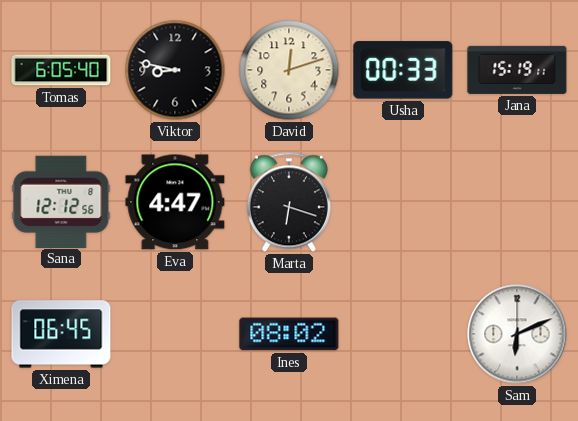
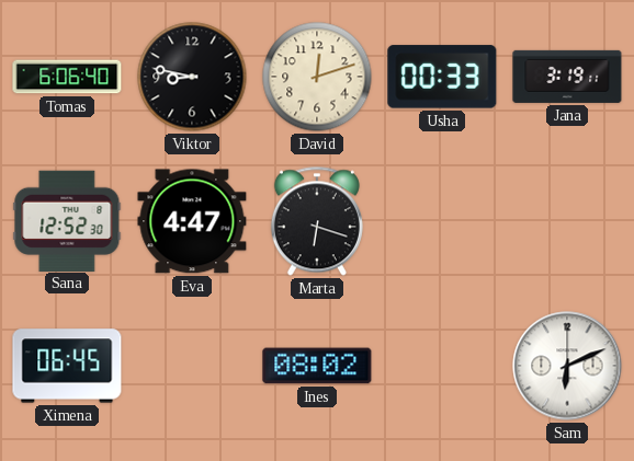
Tomas: 6:05 -> 6:06 (67, 77)
Jana: 15:19 -> 3:19 (567, 77)
Sana: 12:12 -> 12:52 (67, 220)
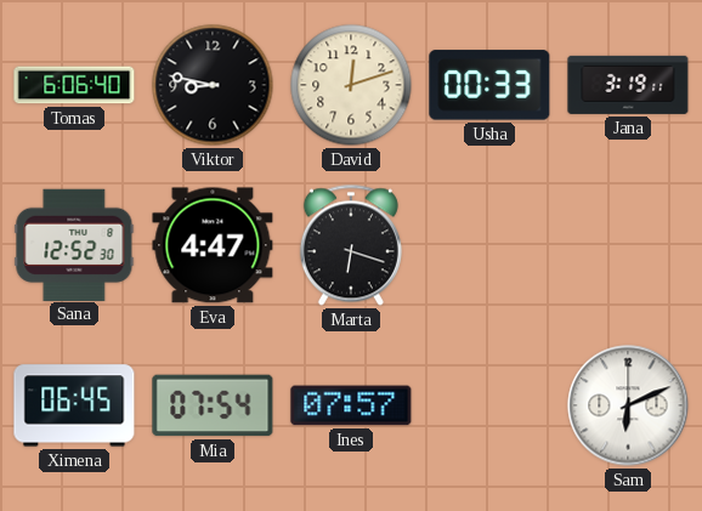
Mia: none -> 07:54 (213, 405)
Ines: 08:02 -> 07:57 (351, 405)
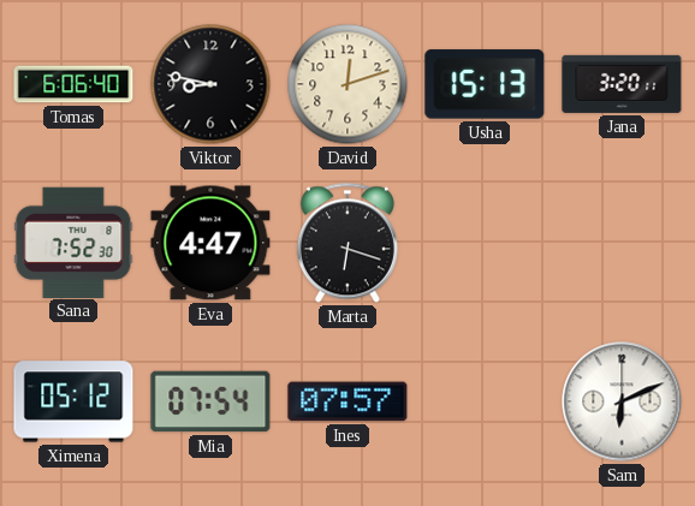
Usha: 00:33 -> 15:13 (485, 84)
Jana: 3:19 -> 3:20 (622, 84)
Sana: 12:52 -> 7:52 (73, 242)
Ximena: 06:45 -> 05:12 (73, 401)
